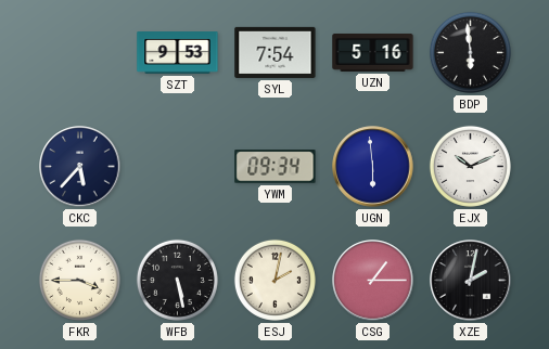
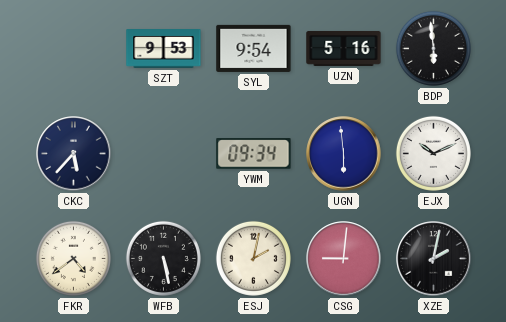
SYL: 7:54 -> 9:54 (254, 48)
FKR: 3:45 -> 4:39 (73, 258)
CSG: 1:15 -> 9:01 (344, 259)
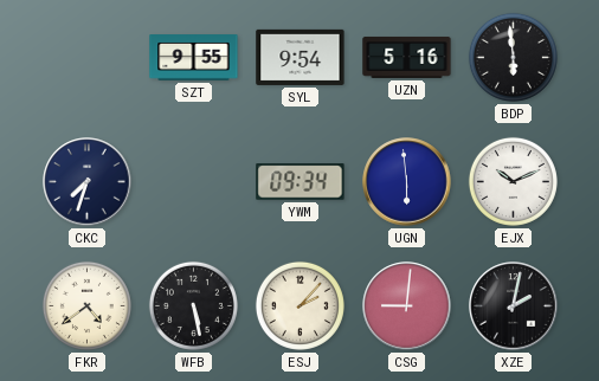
SZT: 9:53 -> 9:55 (194, 58)
CKC: 5:37 -> 7:33 (88, 182)
ESJ: 2:02 -> 2:07 (299, 305)
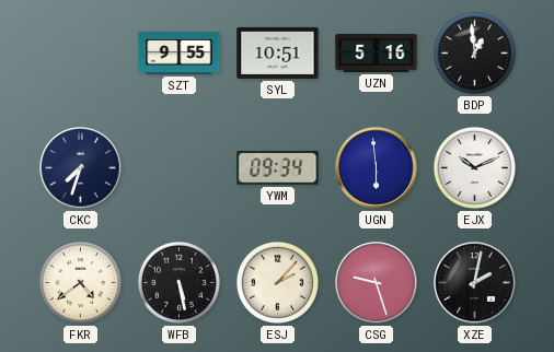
SYL: 9:54 -> 10:51 (278, 52)
BDP: 5:59 -> 12:59 (474, 52)
CSG: 9:01 -> 9:27 (377, 283)
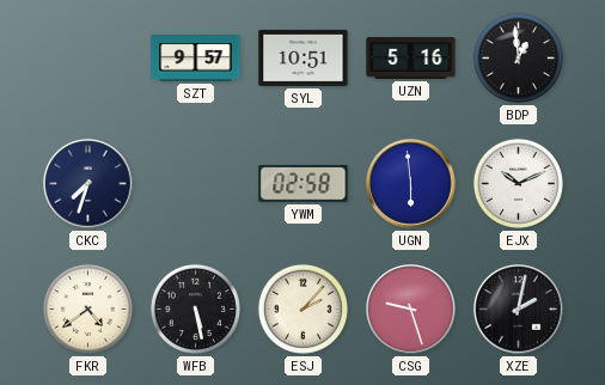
SZT: 9:55 -> 9:57 (196, 59)
YWM: 09:34 -> 02:58 (304, 184)
